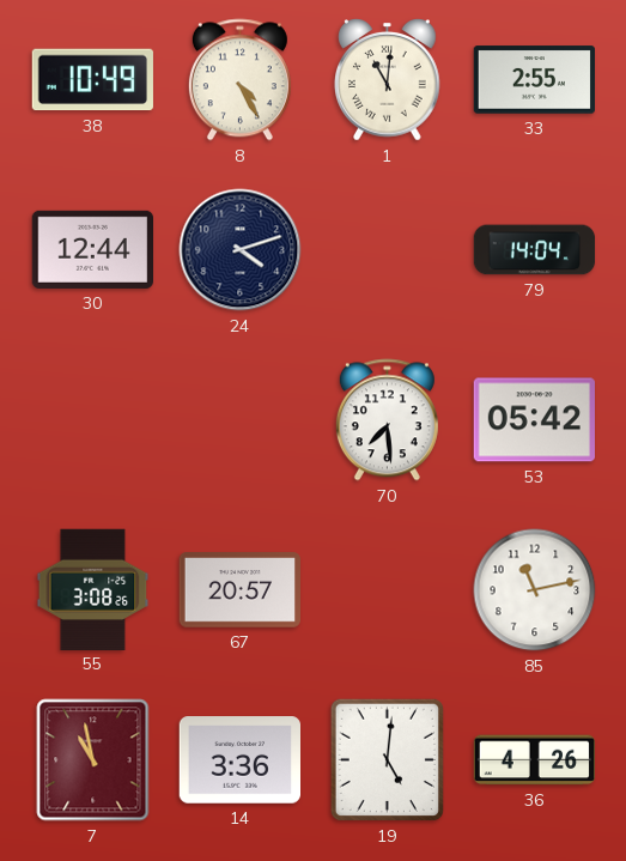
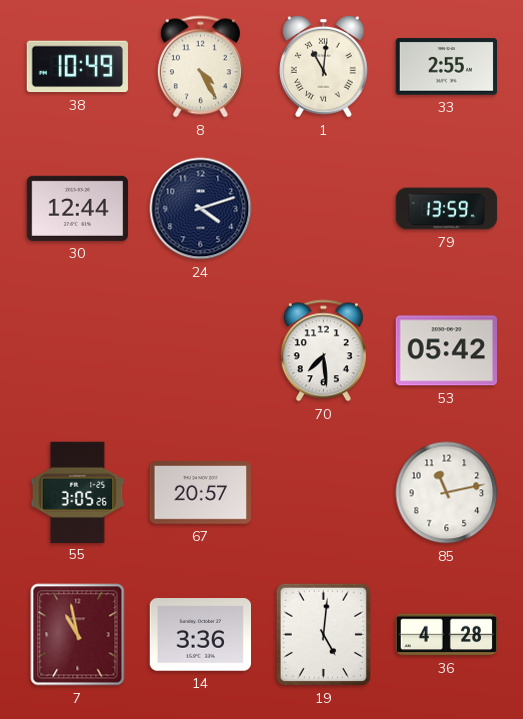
79: 14:04 -> 13:59 (447, 209)
55: 3:08 -> 3:05 (78, 492)
36: 4:26 -> 4:28 (447, 635)
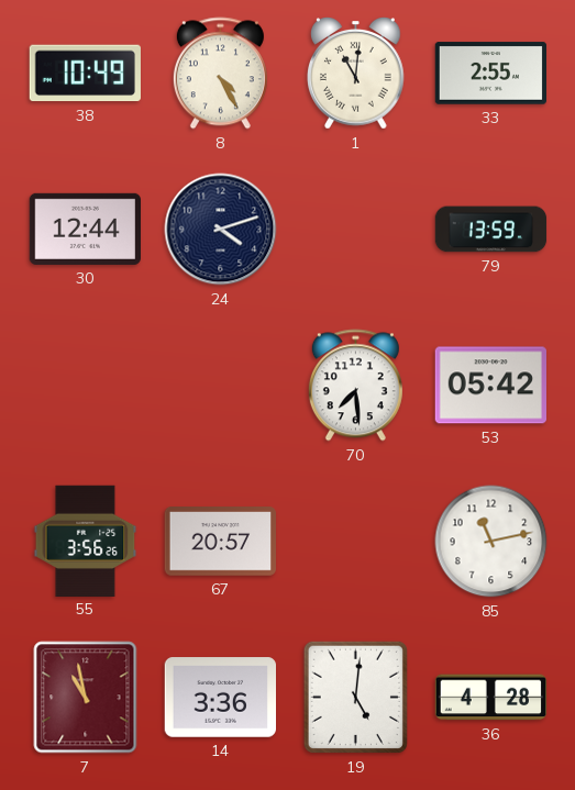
55: 3:05 -> 3:56 (86, 541)
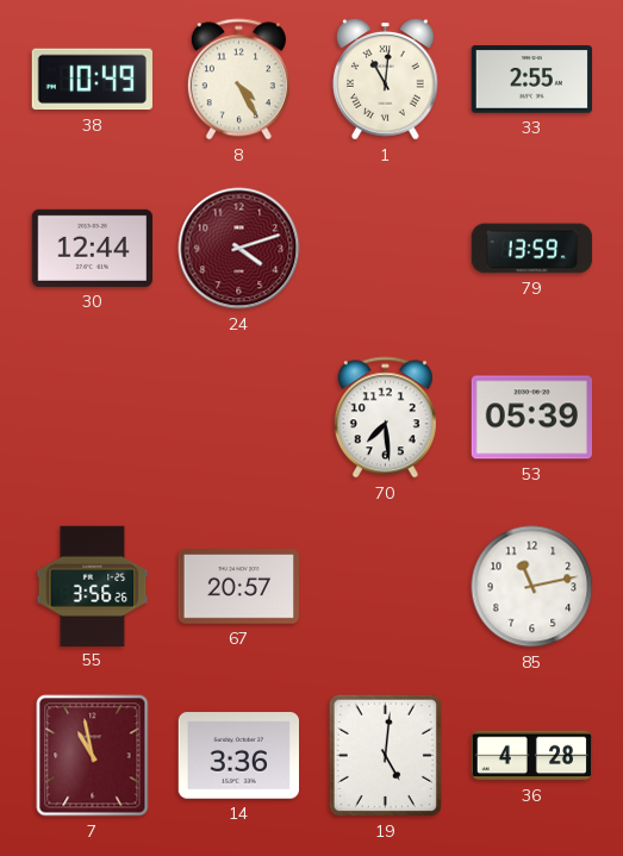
24 dial: navy -> burgundy (239, 249)
53: 05:42 -> 05:39 (531, 418)
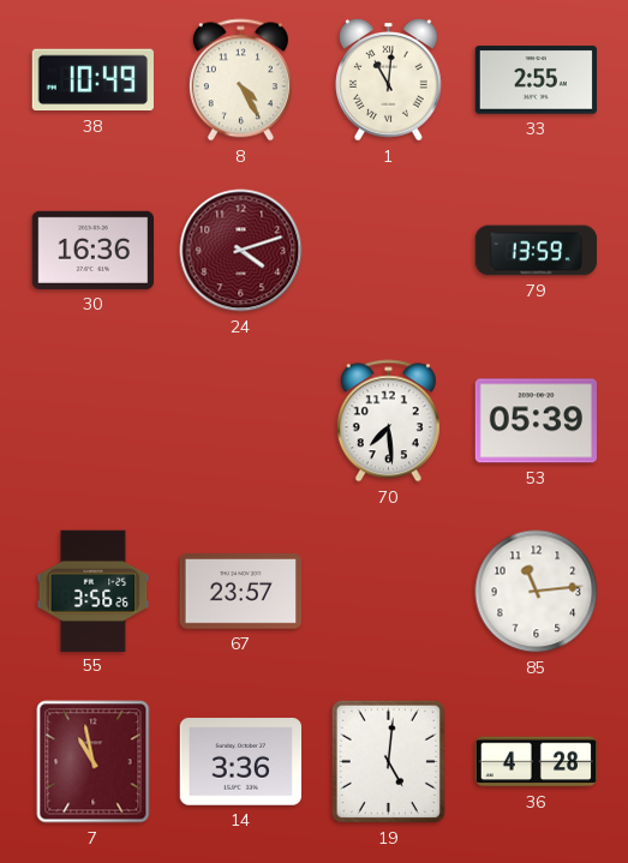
30: 12:44 -> 16:36 (92, 250)
67: 20:57 -> 23:57 (240, 592)
85: 11:13 -> 11:14 (537, 592)
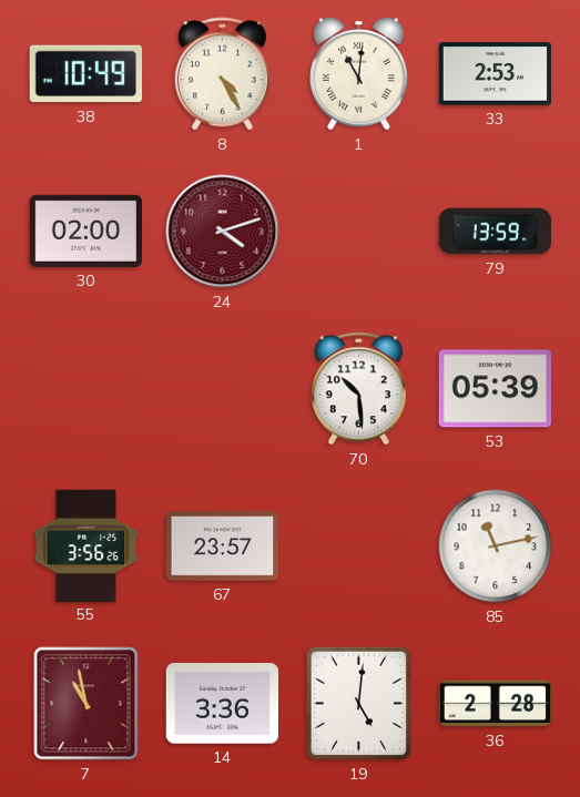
33: 2:55 -> 2:53 (495, 74)
30: 16:36 -> 02:00 (85, 231)
70: 7:29 -> 10:29 (358, 389)
85: 11:14 -> 11:13 (496, 546)
36: 4:28 -> 2:28 (496, 704)
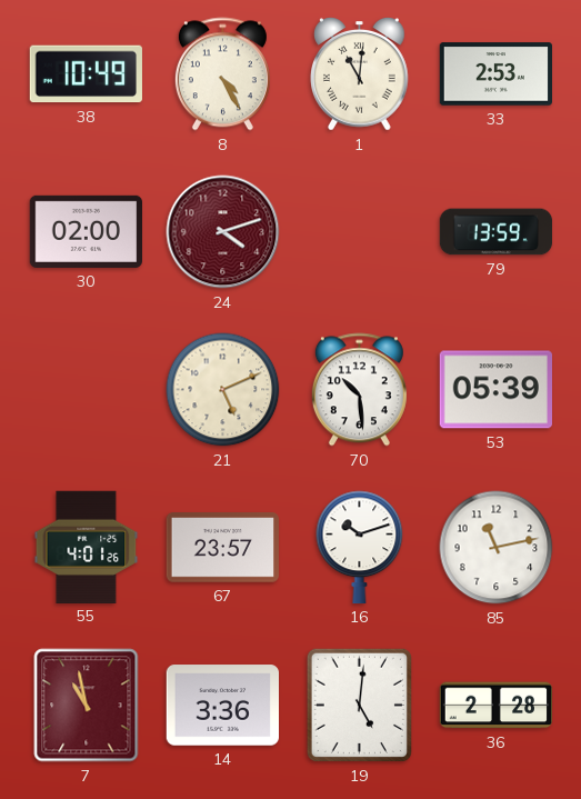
21: none -> 5:11 (223, 390)
55: 3:56 -> 4:01 (87, 547)
16: none -> 10:12 (360, 547)
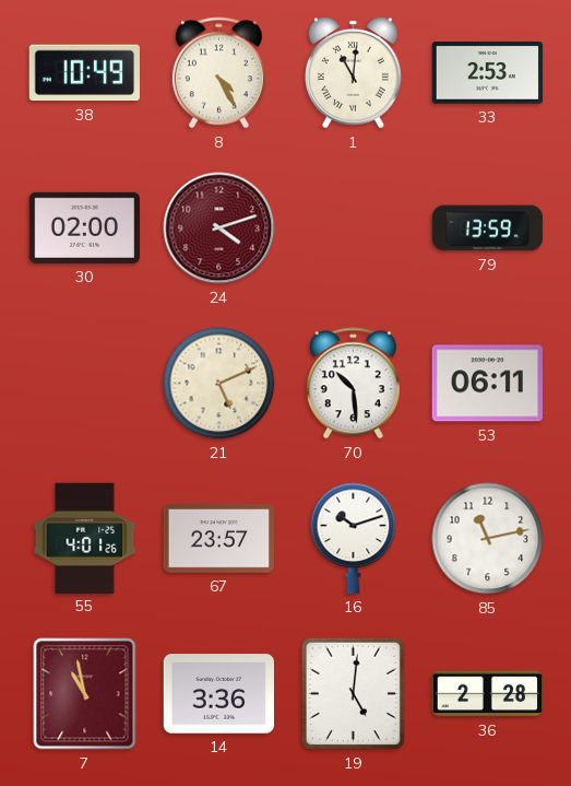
53: 05:39 -> 06:11 (487, 384)
